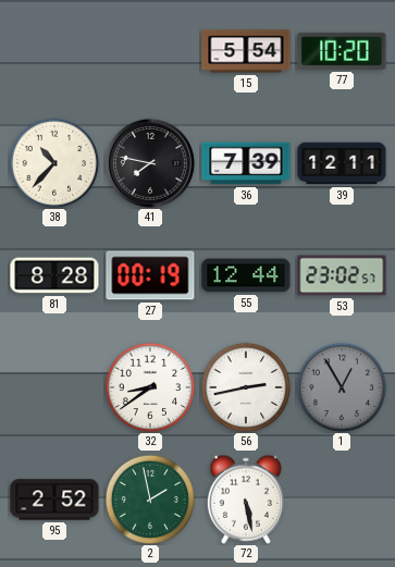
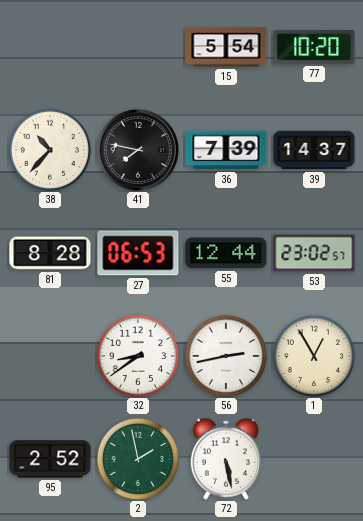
39: 12:11 -> 14:37 (314, 150)
27: 00:19 -> 06:53 (138, 253)
1 dial: grey -> cream (314, 356)
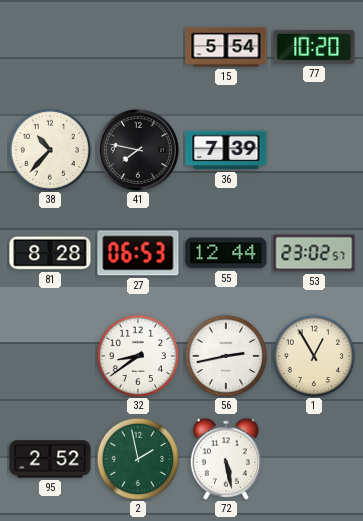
39: 14:37 -> none (314, 150)
